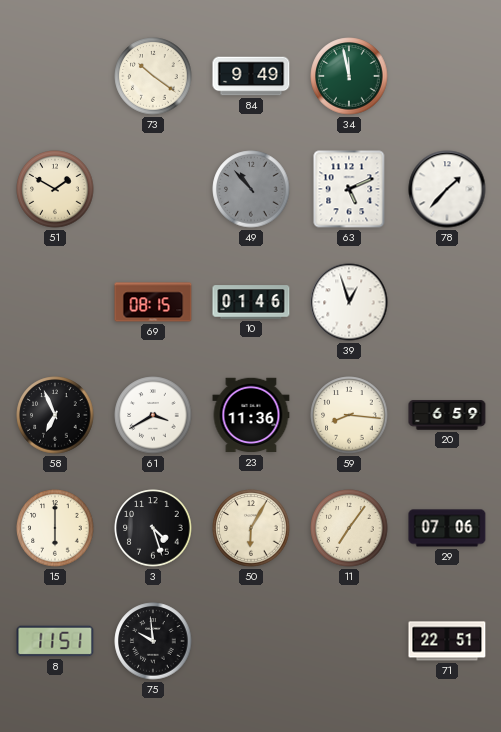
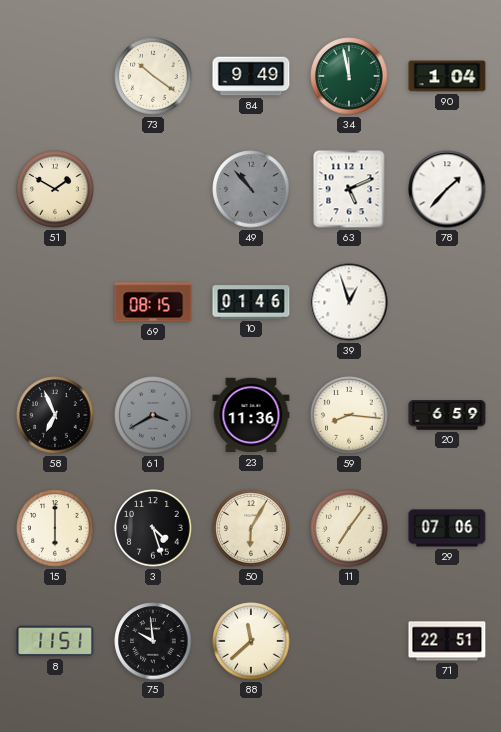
90: none -> 1:04 (447, 76)
61 dial: white -> grey (153, 415)
88: none -> 11:38 (251, 641)
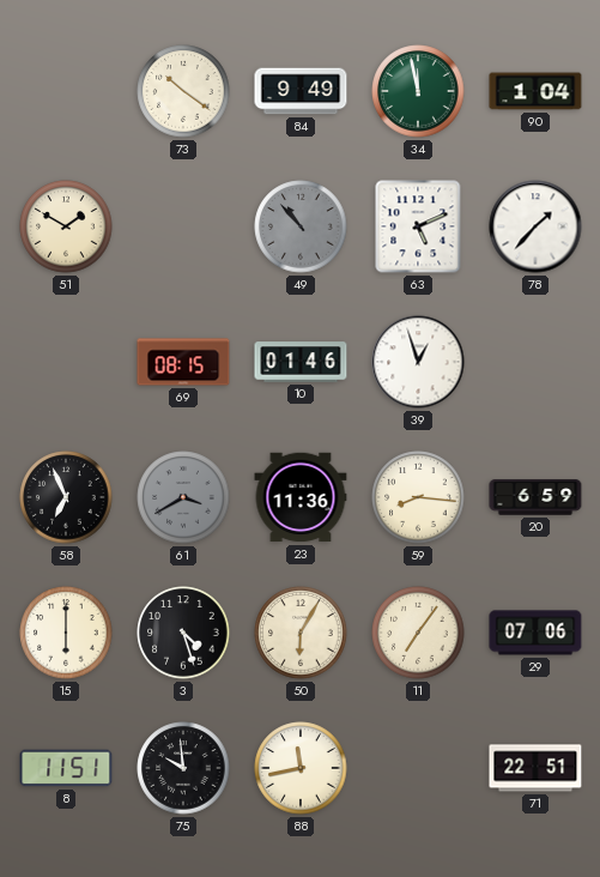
88: 11:38 -> 11:43 (301, 768)
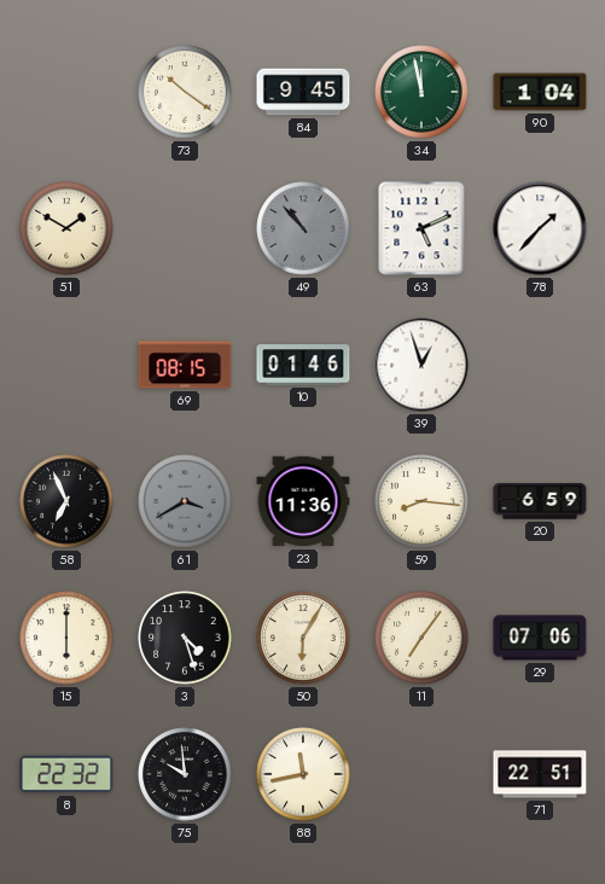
84: 9:49 -> 9:45 (303, 92)
8: 11:51 -> 22:32 (66, 774)
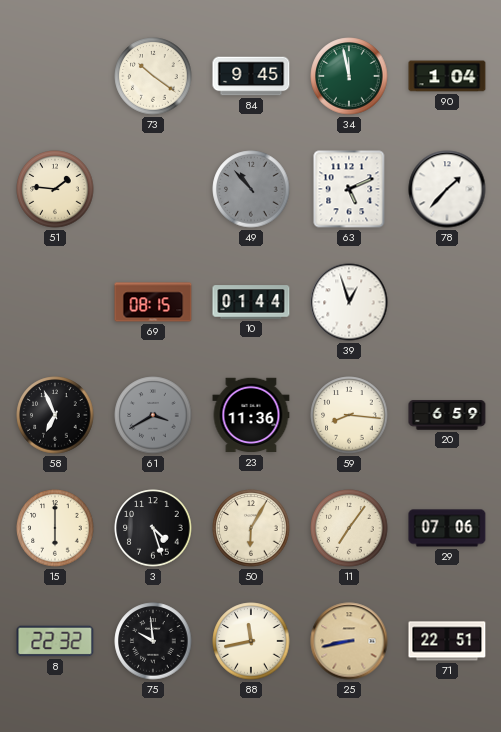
51: 1:50 -> 1:46 (55, 189)
10: 01:46 -> 01:44 (251, 302)
25: none -> 8:43 (349, 641)
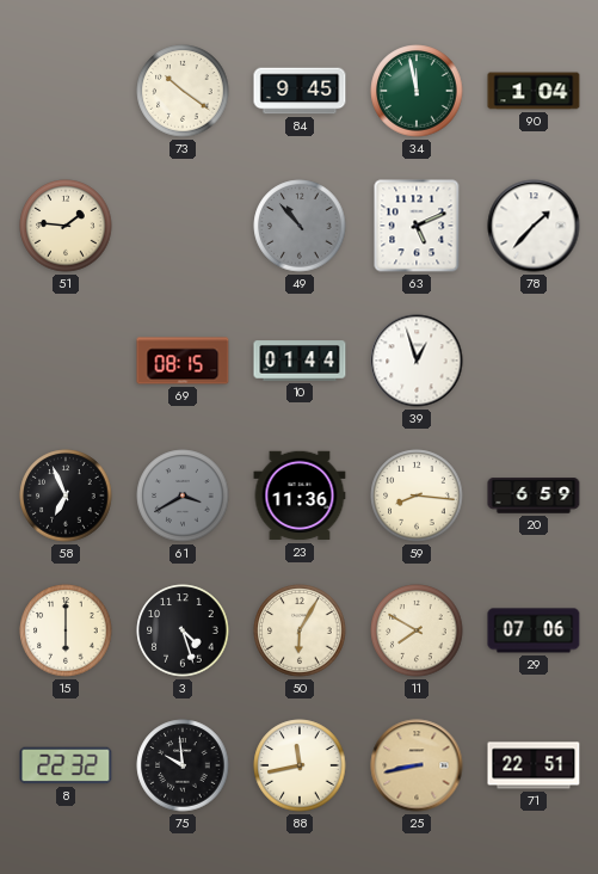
11: 7:06 -> 7:50 (417, 630)
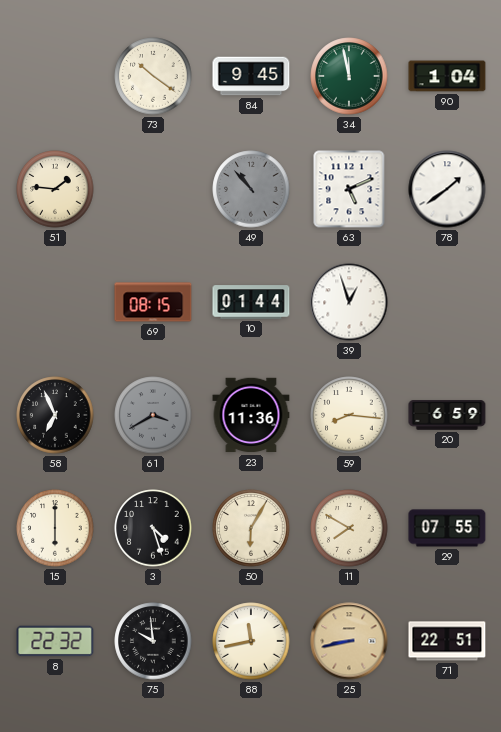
78: 1:37 -> 1:39 (447, 189)
29: 07:06 -> 07:55 (447, 528)
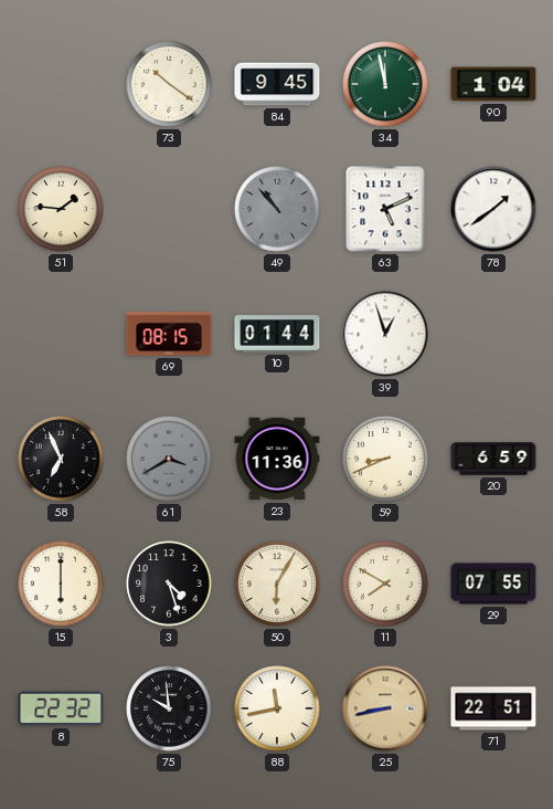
59: 8:16 -> 8:41 (385, 459)
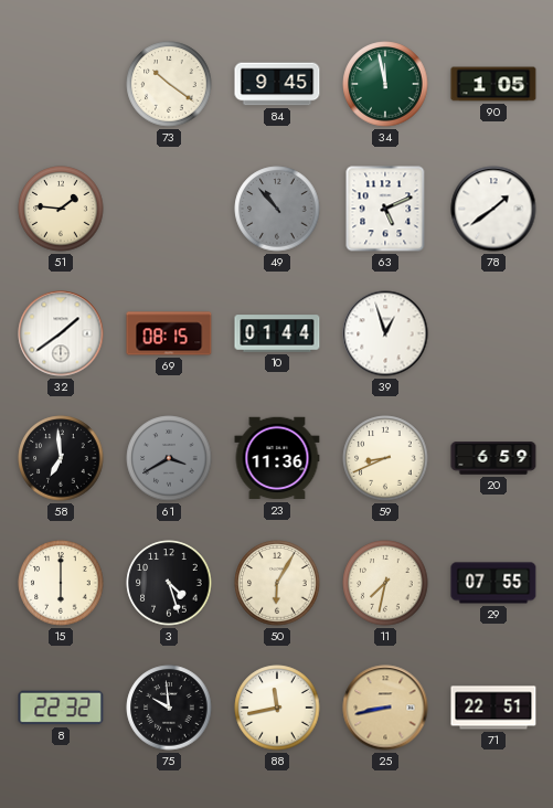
90: 1:04 -> 1:05 (493, 84)
32: none -> 1:39 (61, 333)
58: 6:56 -> 6:59 (61, 458)
11: 7:50 -> 7:32 (385, 583)
